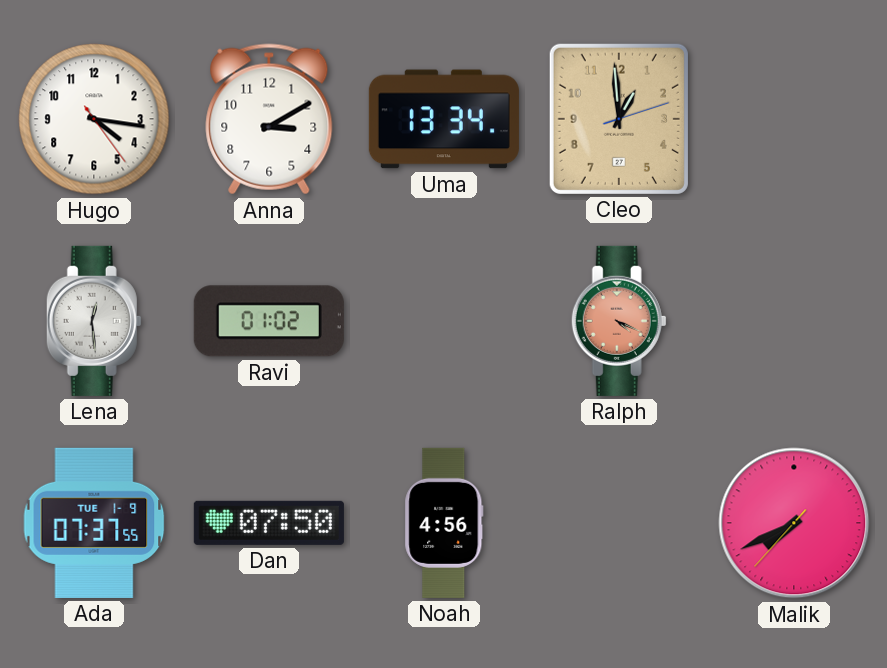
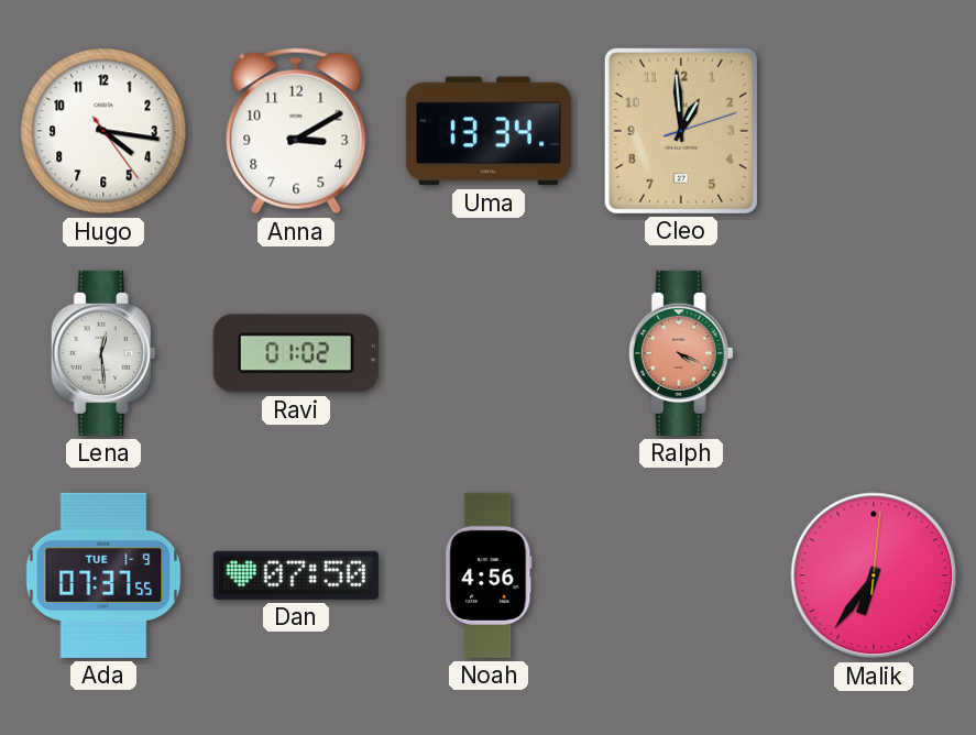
Malik: 7:40 -> 6:36 (874, 575)
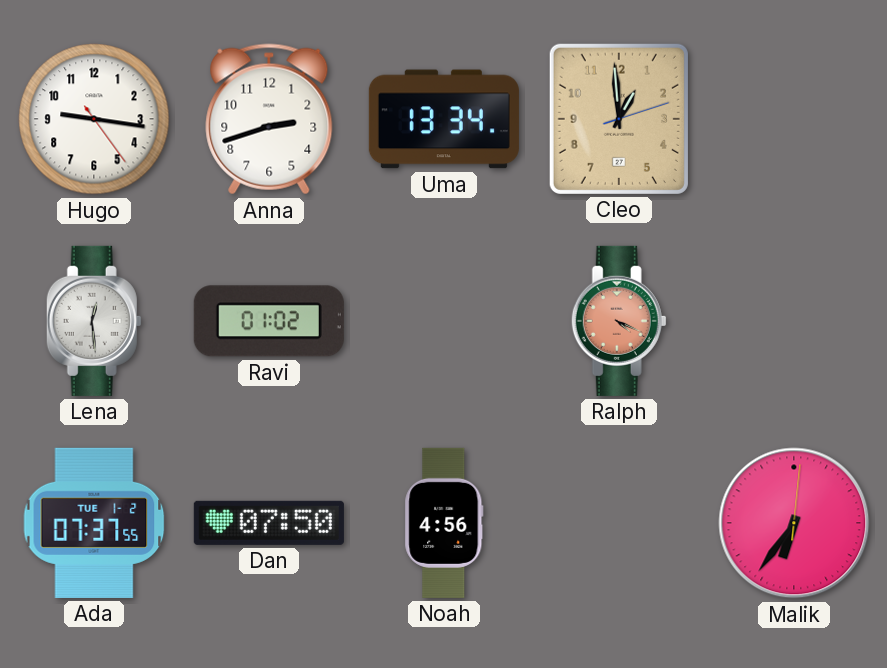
Hugo: 4:16 -> 9:16 (94, 119)
Anna: 3:10 -> 2:42 (269, 119)
Ada date: TUE 1-9 -> TUE 1-2 (94, 523)
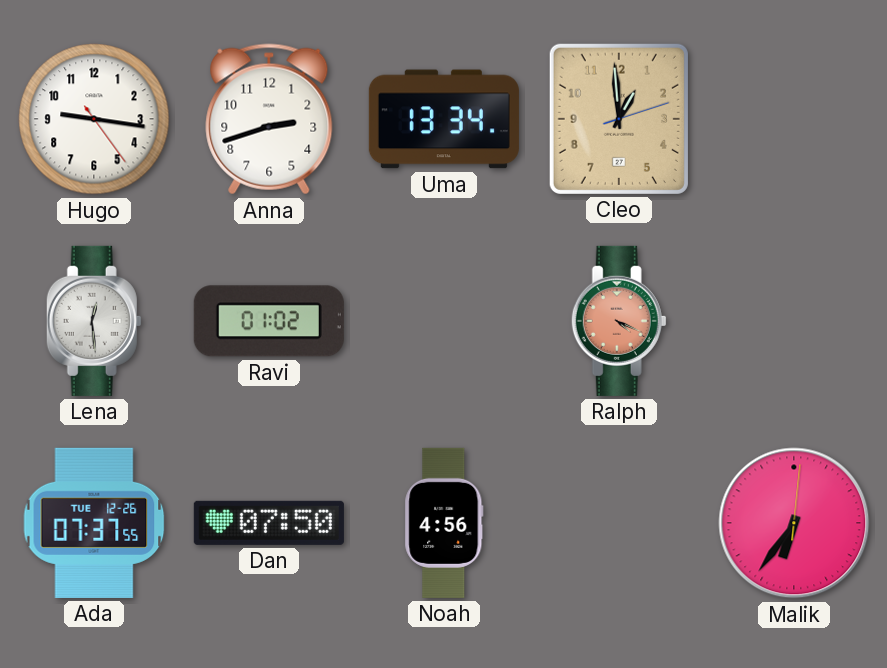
Ada date: TUE 1-2 -> TUE 12-26 (94, 523)
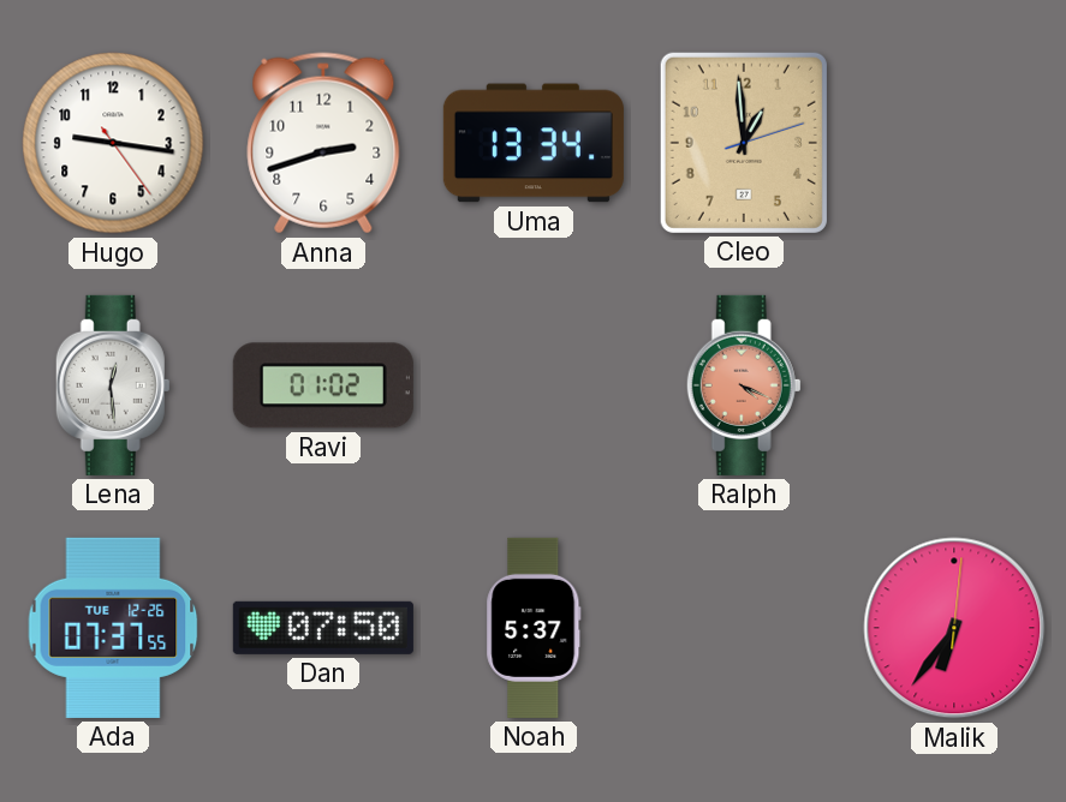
Noah: 4:56 -> 5:37 (534, 628)
